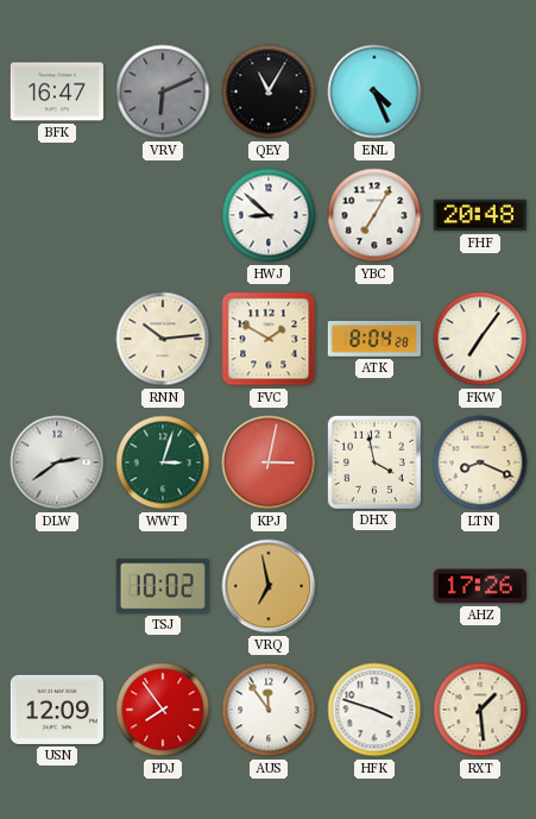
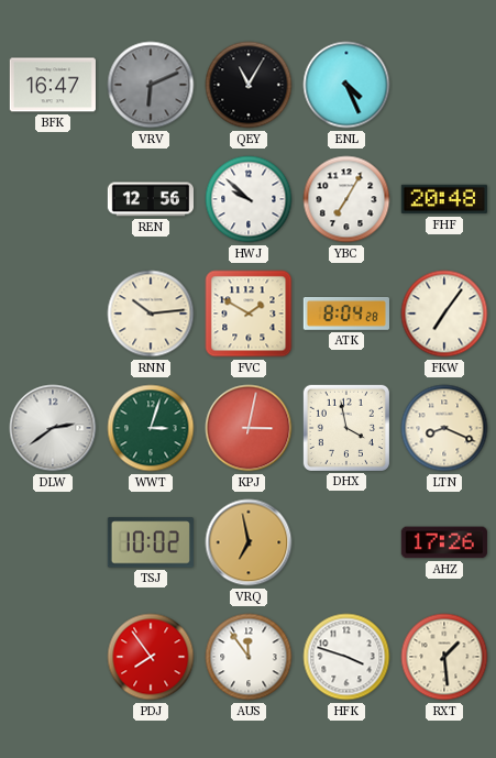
REN: none -> 12:56 (150, 199)
HWJ: 8:52 -> 9:52 (249, 199)
USN: 12:09 -> none (56, 710)
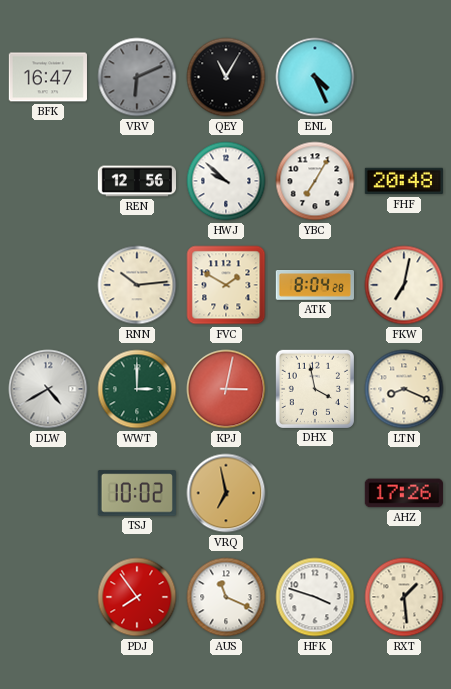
FKW: 7:06 -> 7:02 (404, 285)
DLW: 2:39 -> 4:40 (48, 389)
WWT: 3:03 -> 3:00 (137, 389)
AUS: 11:54 -> 11:19 (226, 597)
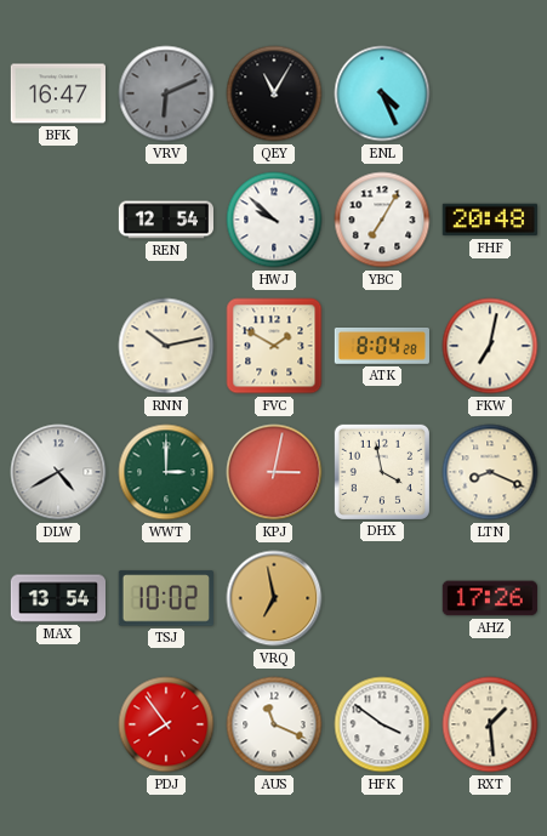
REN: 12:56 -> 12:54 (165, 220)
RNN: 10:14 -> 10:13 (166, 346)
MAX: none -> 13:54 (57, 598)
HFK: 3:48 -> 3:51 (382, 724)
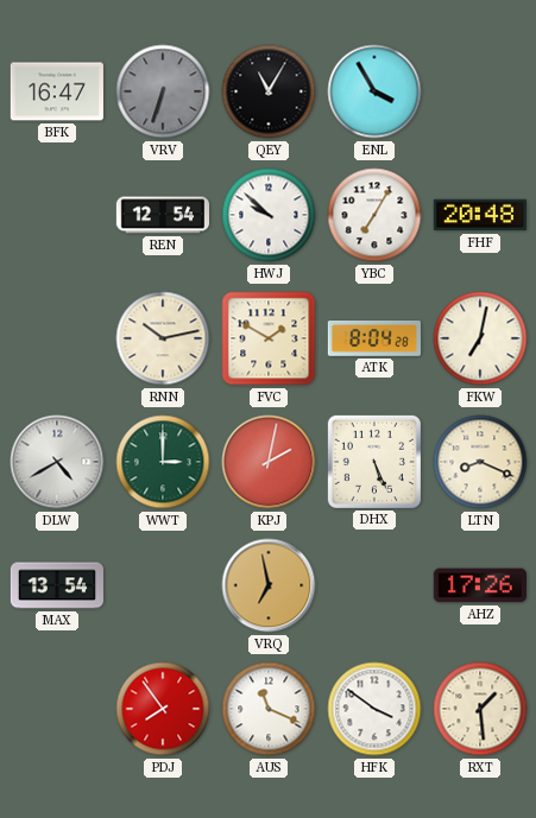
VRV: 6:11 -> 6:33 (163, 91)
ENL: 4:26 -> 3:55 (374, 91)
KPJ: 3:02 -> 2:02 (269, 462)
DHX: 3:58 -> 5:26 (374, 462)
TSJ: 10:02 -> none (166, 598)
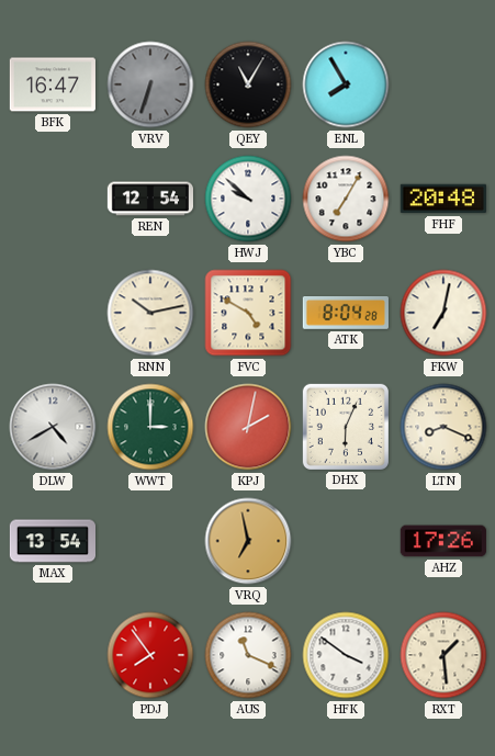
ENL: 3:55 -> 7:55 (346, 84)
FVC: 1:50 -> 4:50 (248, 313)
DHX: 5:26 -> 6:04 (346, 427)
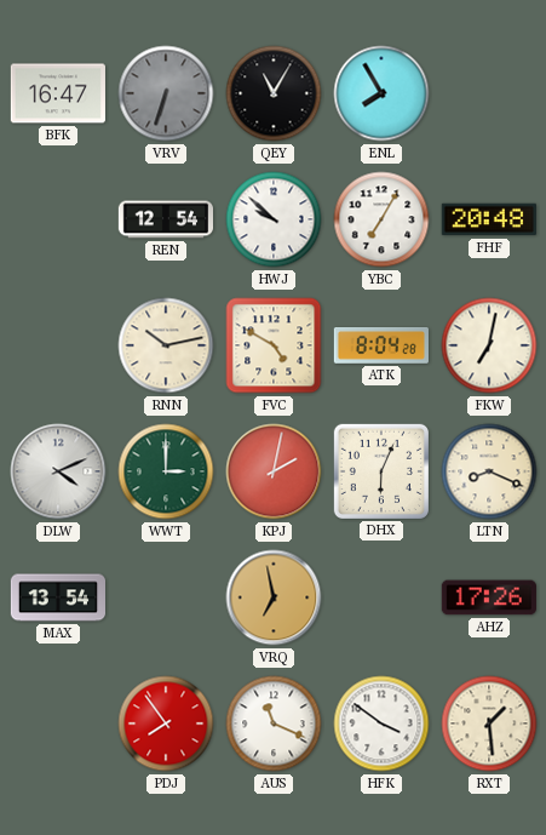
DLW: 4:40 -> 4:11 (58, 471)
